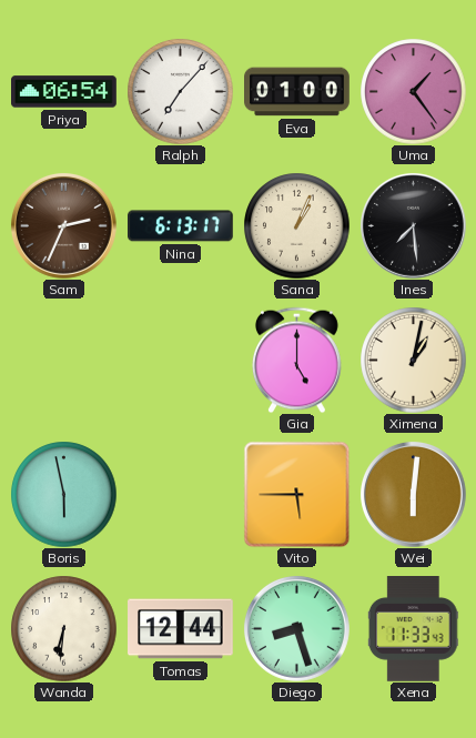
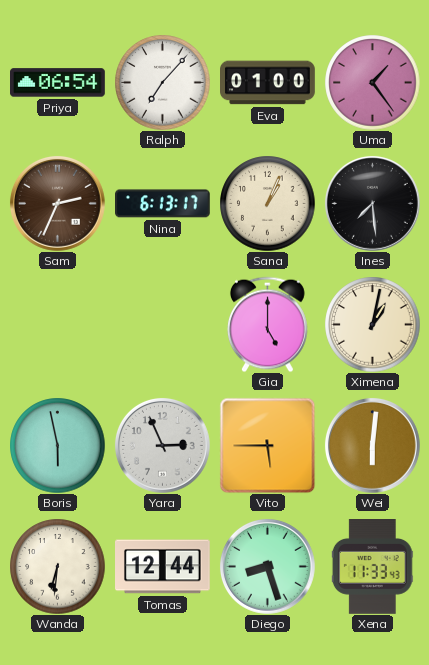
Yara: none -> 2:56 (163, 446)
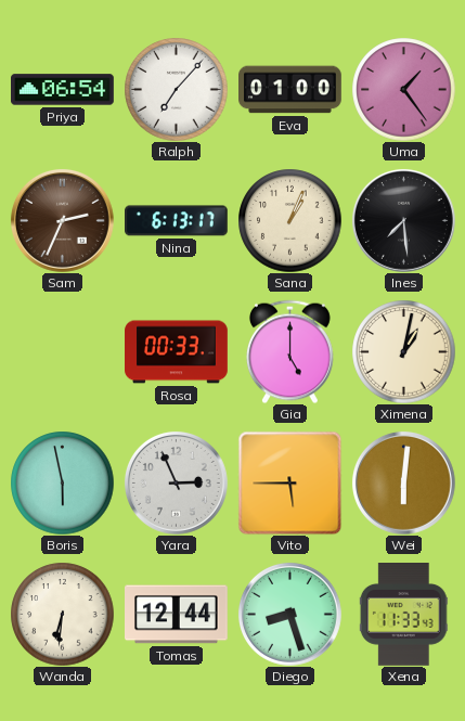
Rosa: none -> 00:33 (177, 352)
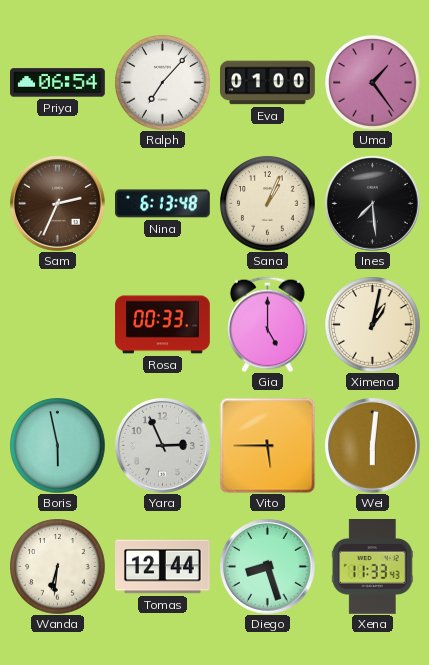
Nina: 6:13:17 -> 6:13:48 (163, 204)
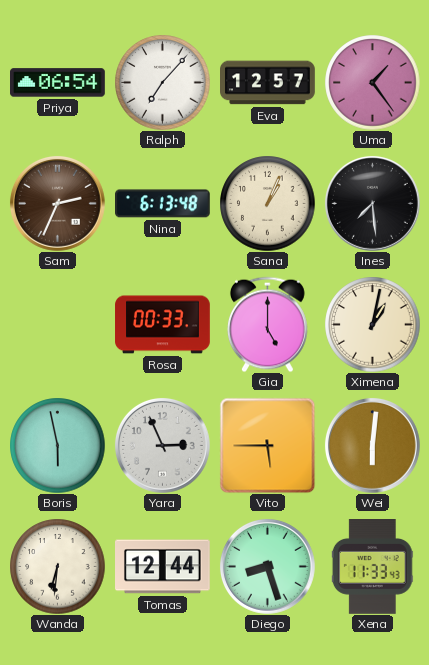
Eva: 01:00 -> 12:57 (268, 83)
